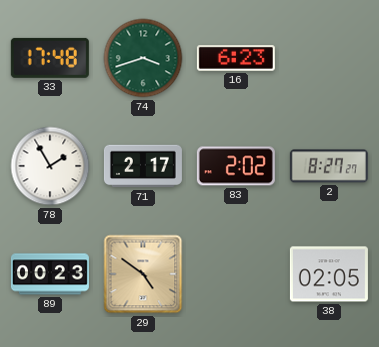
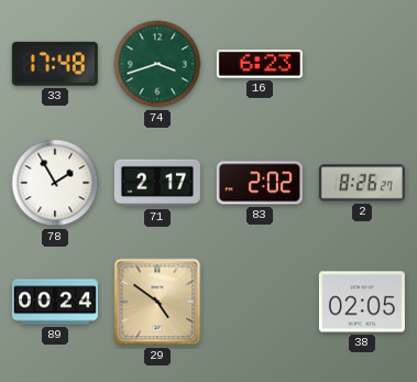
2: 8:27 -> 8:26 (362, 183)
89: 00:23 -> 00:24 (55, 302)
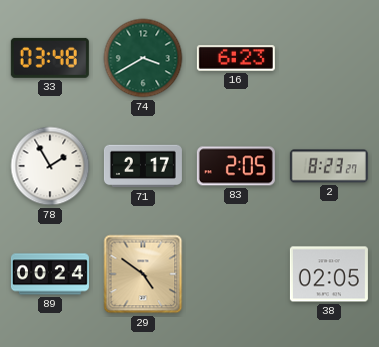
33: 17:48 -> 03:48 (50, 58)
74: 3:42 -> 3:40 (143, 58)
83: 2:02 -> 2:05 (236, 166)
2: 8:26 -> 8:23 (329, 166)
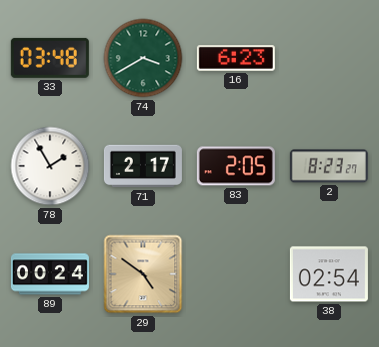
38: 02:05 -> 02:54 (329, 274)
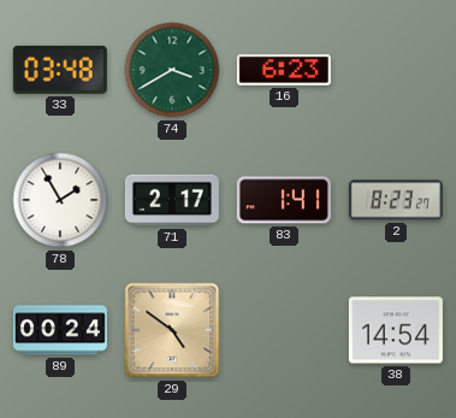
83: 2:05 -> 1:41 (284, 200)
38: 02:54 -> 14:54 (396, 330)
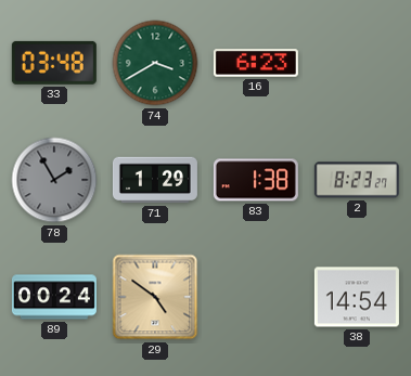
78 dial: white -> grey (54, 180)
71: 2:17 -> 1:29 (155, 180)
83: 1:41 -> 1:38 (256, 180)
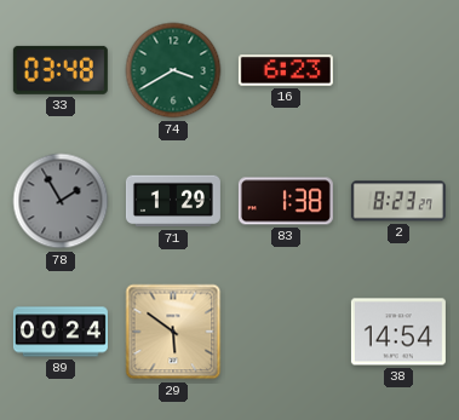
29: 4:51 -> 5:51 (173, 332)
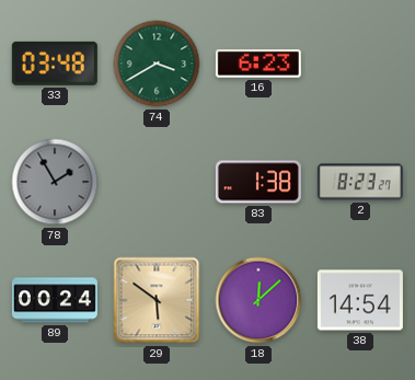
71: 1:29 -> none (173, 201)
18: none -> 12:08 (258, 300)
